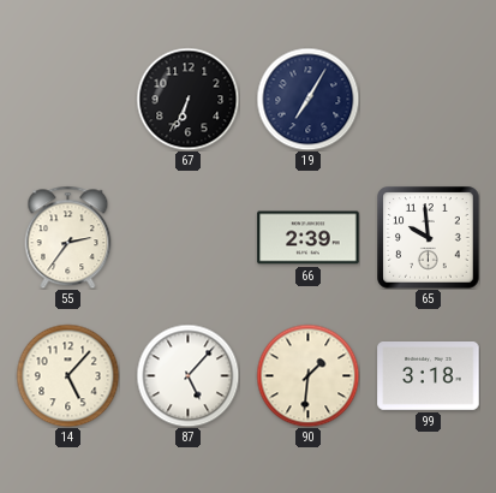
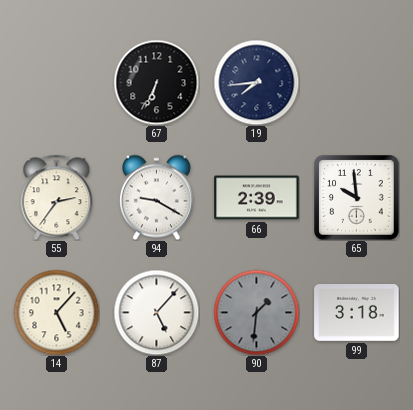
19: 7:05 -> 7:44 (256, 82)
94: none -> 9:20 (156, 197)
90 dial: cream -> grey (256, 312)
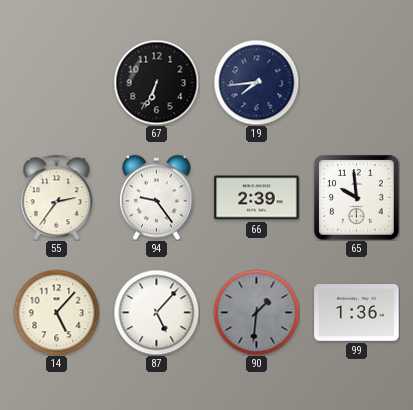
94: 9:20 -> 9:24 (156, 197)
99: 3:18 -> 1:36 (357, 313)
